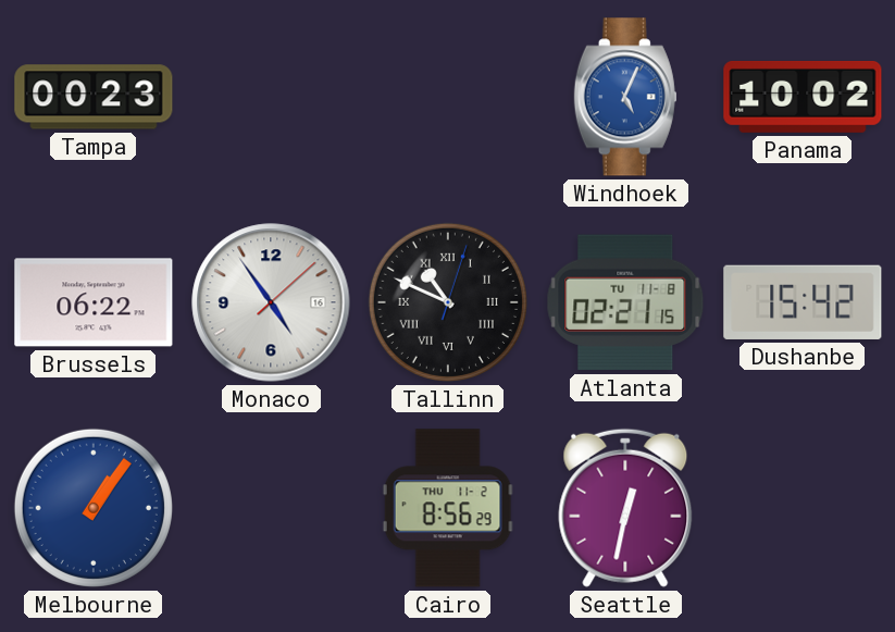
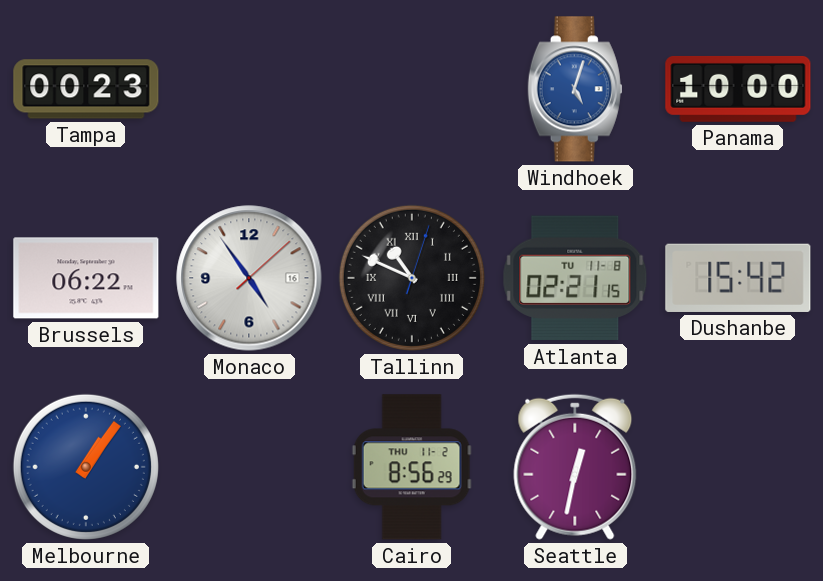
Windhoek: 5:04 -> 5:03 (575, 89)
Panama: 10:02 -> 10:00 (738, 89)
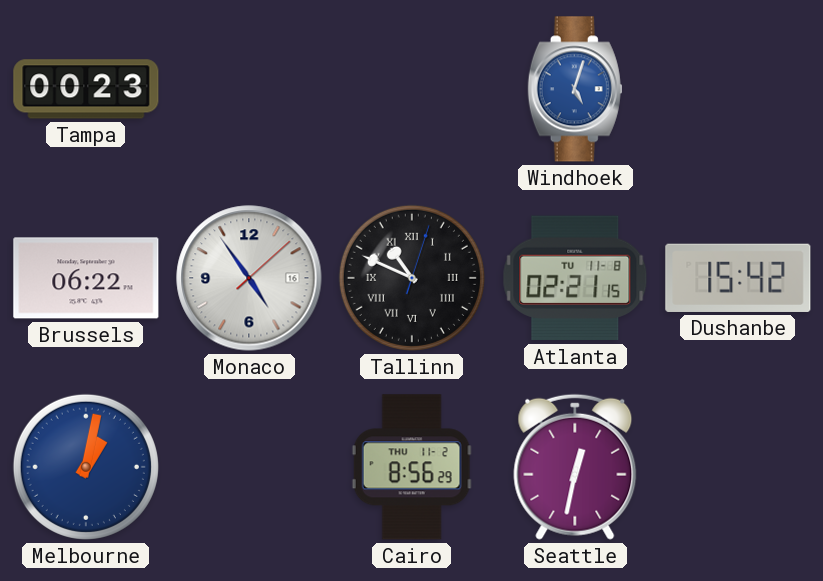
Panama: 10:00 -> none (738, 89)
Melbourne: 1:06 -> 1:02 (86, 467)
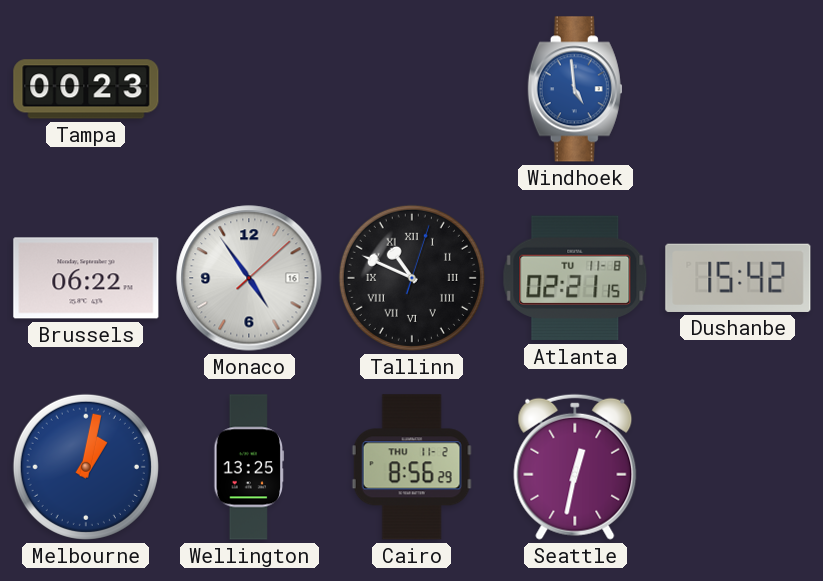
Windhoek: 5:03 -> 4:59 (575, 89)
Wellington: none -> 13:25 (249, 467)
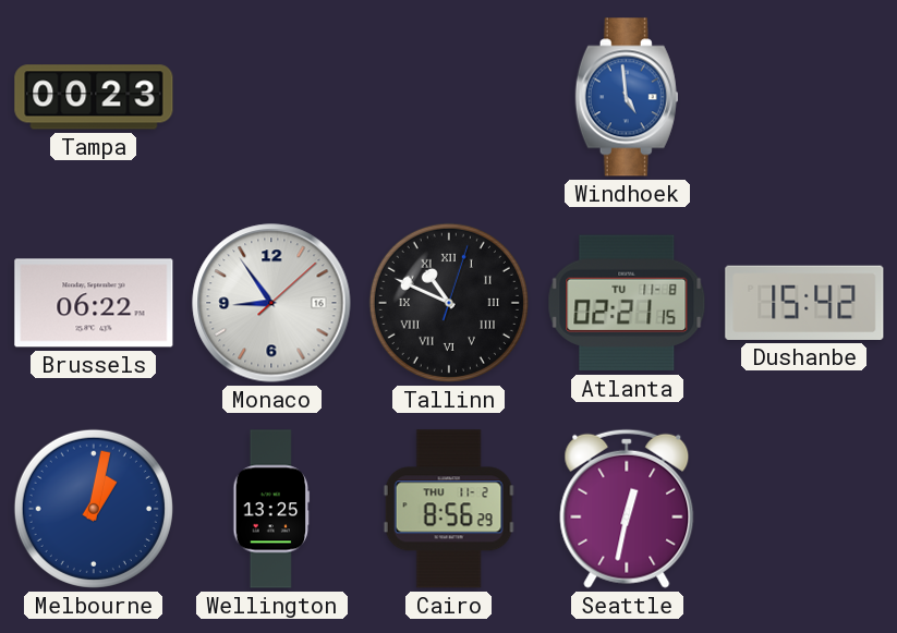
Monaco: 4:54 -> 8:54 (271, 303)
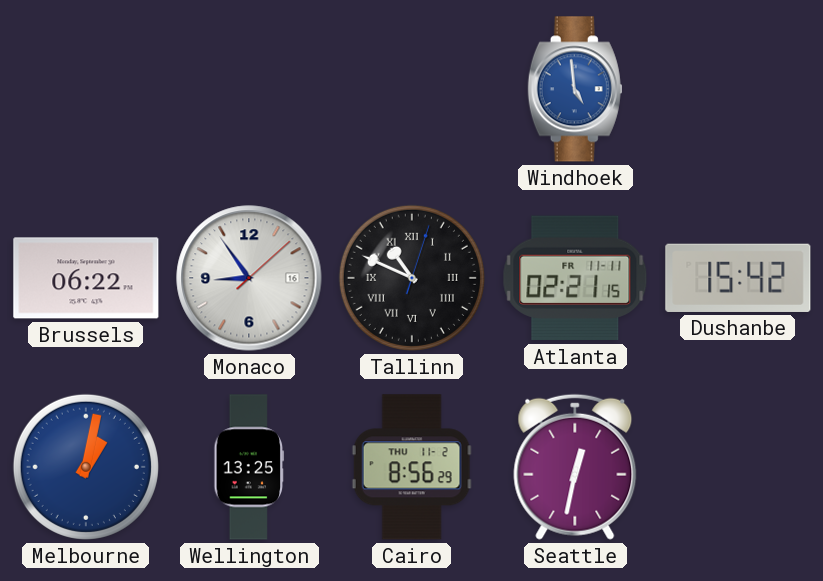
Tampa: 00:23 -> none (94, 97)
Atlanta date: TU 11-8 -> FR 11-11 (575, 278)
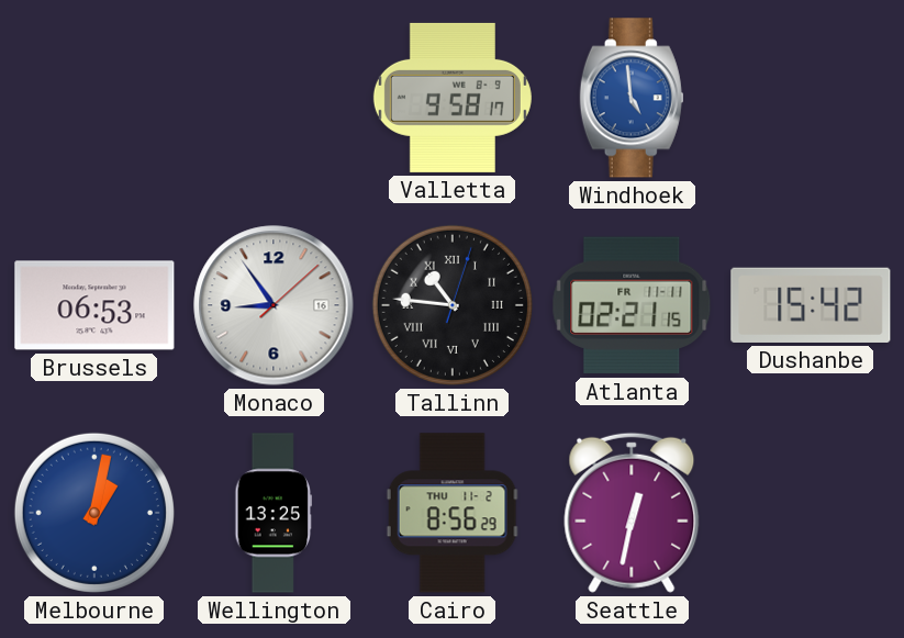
Valletta: none -> 9:58 (453, 98)
Brussels: 06:22 -> 06:53 (94, 305)
Tallinn: 10:49 -> 10:46 (453, 305)
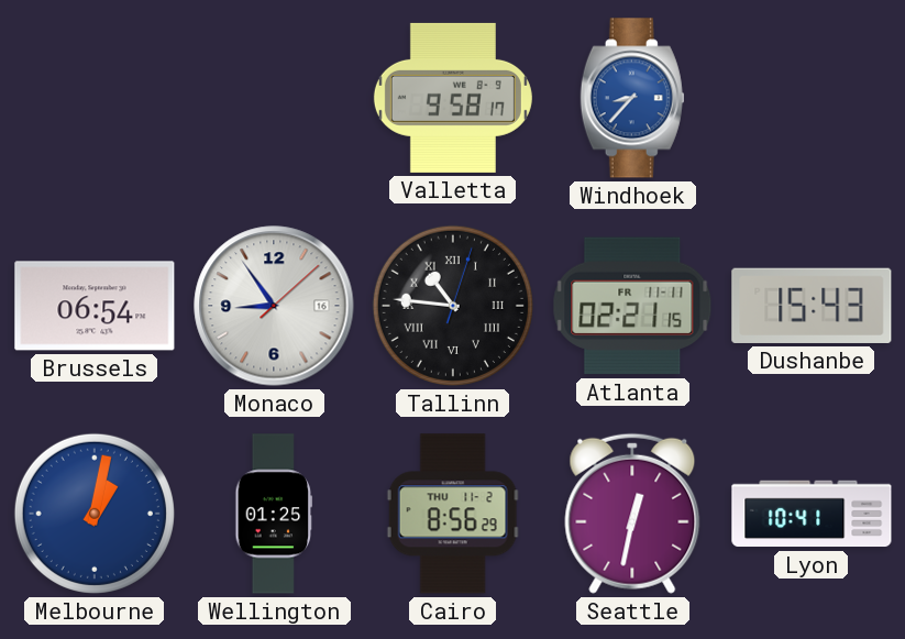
Windhoek: 4:59 -> 8:37 (632, 98)
Brussels: 06:53 -> 06:54 (95, 306)
Dushanbe: 15:42 -> 15:43 (812, 306)
Wellington: 13:25 -> 01:25 (274, 514)
Lyon: none -> 10:41 (812, 514)
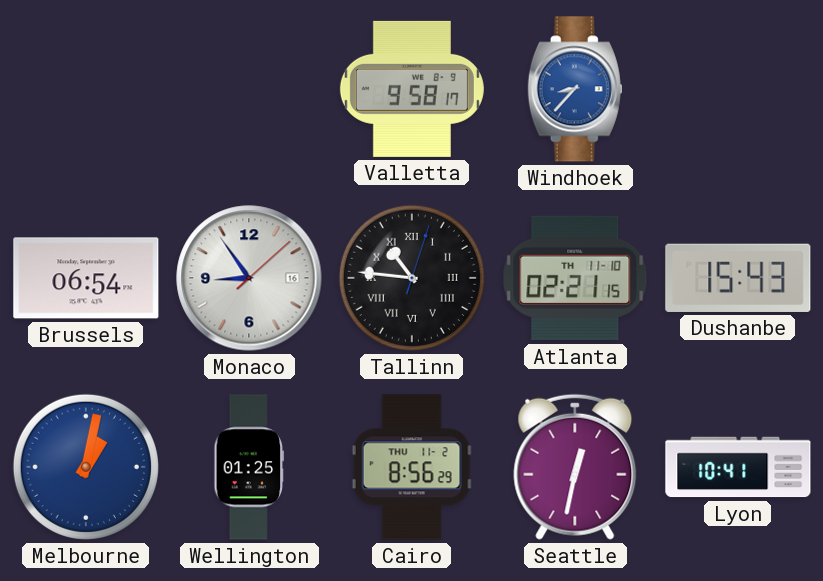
Atlanta date: FR 11-11 -> TH 11-10 (575, 278)
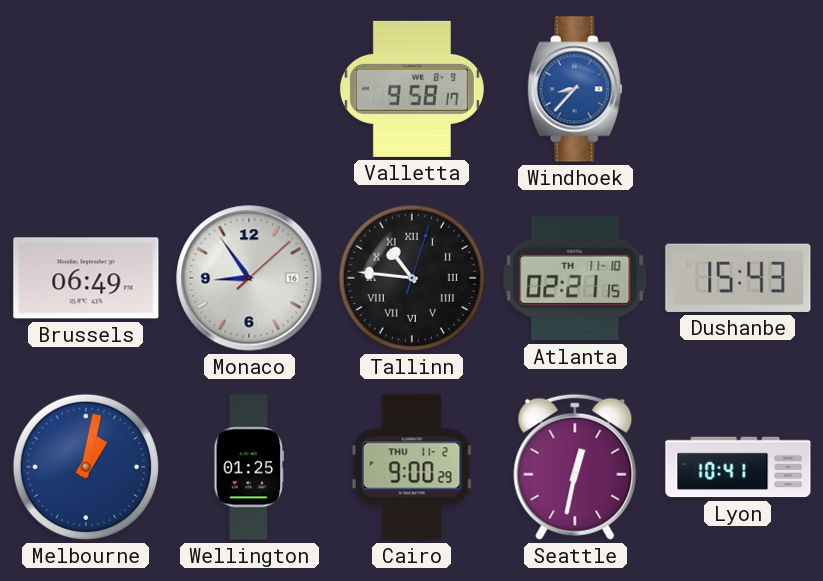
Brussels: 06:54 -> 06:49 (86, 278)
Cairo: 8:56 -> 9:00 (412, 467)
